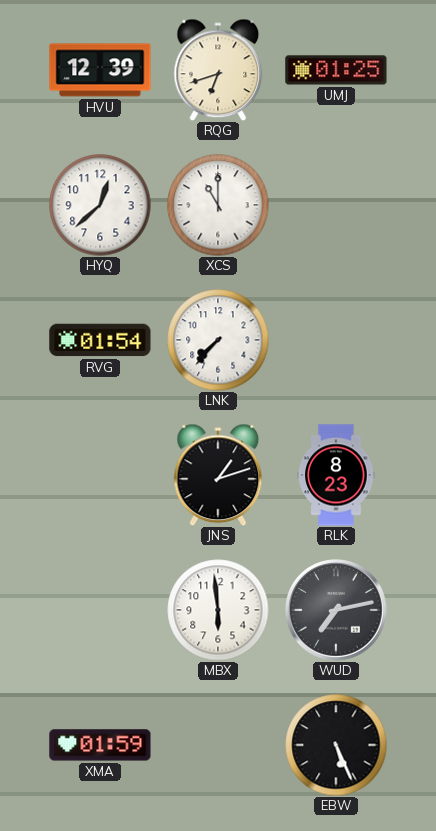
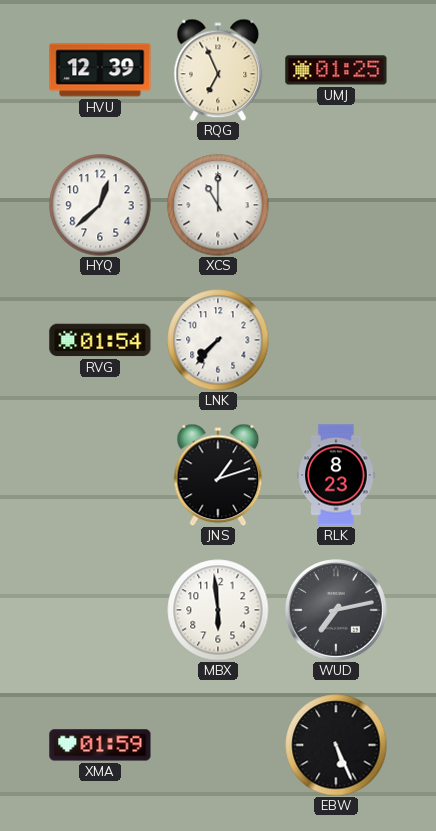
RQG: 6:42 -> 6:56 (218, 70)
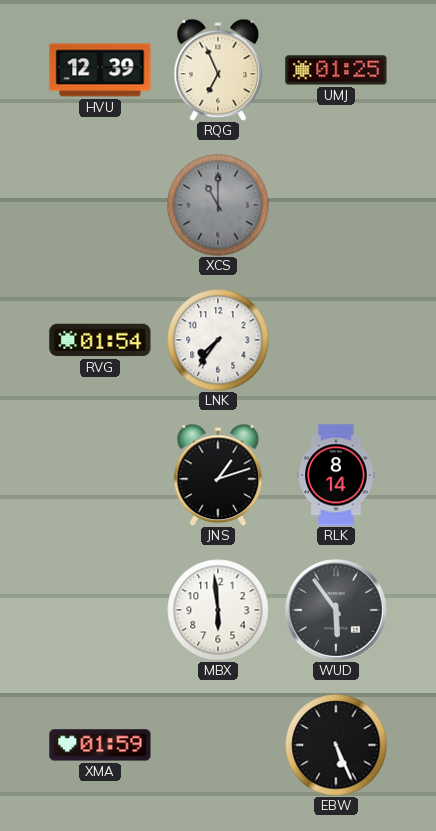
HYQ: 12:38 -> none (100, 205)
XCS dial: white -> grey (218, 205)
LNK: 7:37 -> 7:36 (218, 340)
RLK: 8:23 -> 8:14 (336, 475)
WUD: 7:13 -> 5:54 (337, 611)
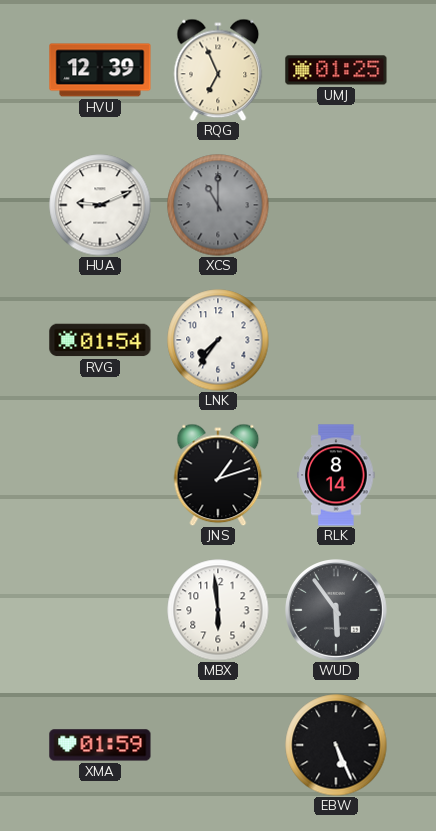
HUA: none -> 9:11 (100, 205)
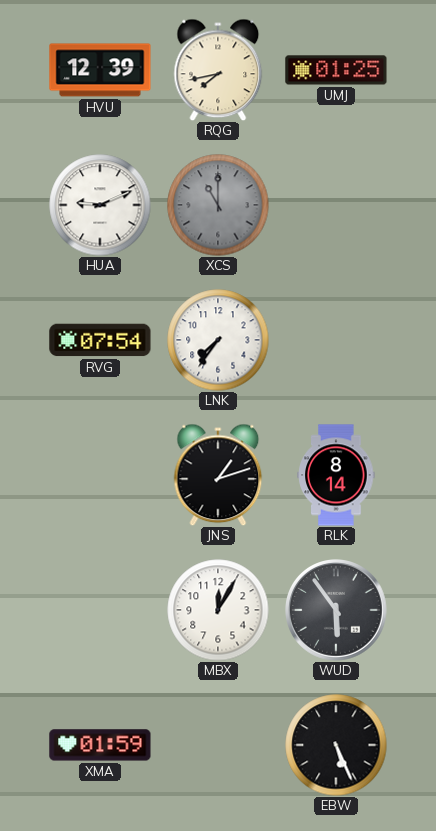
RQG: 6:56 -> 7:43 (218, 70)
RVG: 01:54 -> 07:54 (100, 340)
MBX: 5:59 -> 12:05 (218, 610)
